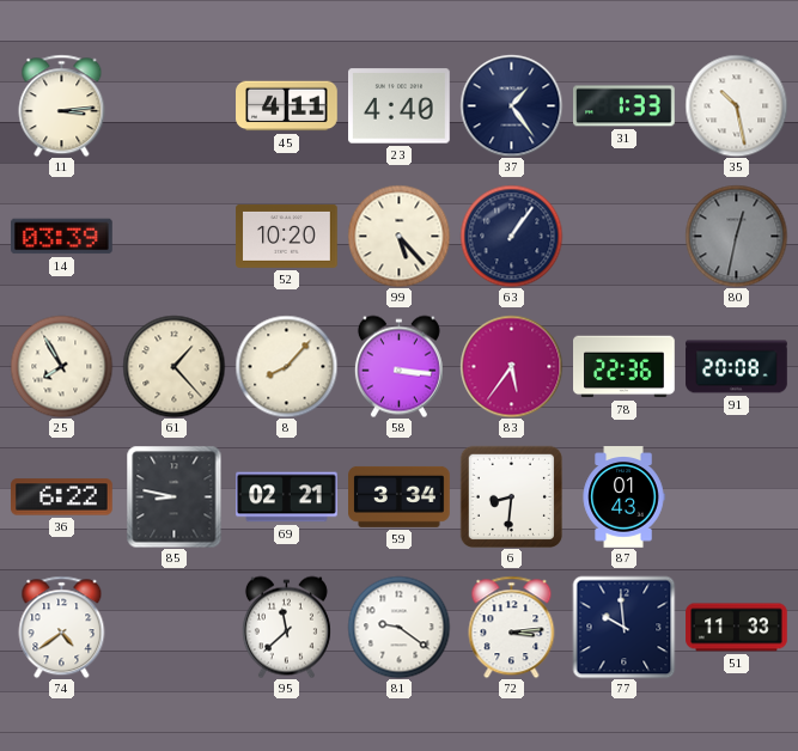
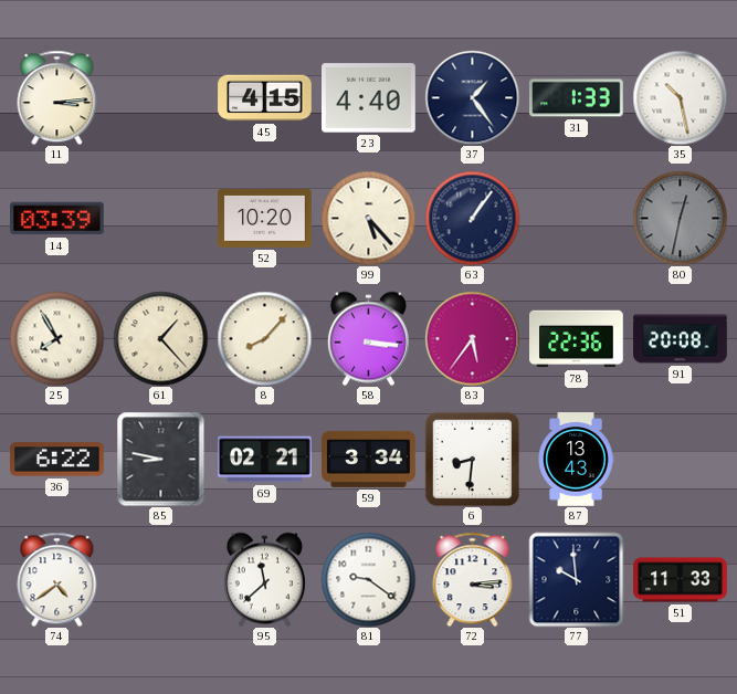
45: 4:11 -> 4:15 (265, 98)
87: 01:43 -> 13:43 (576, 460)
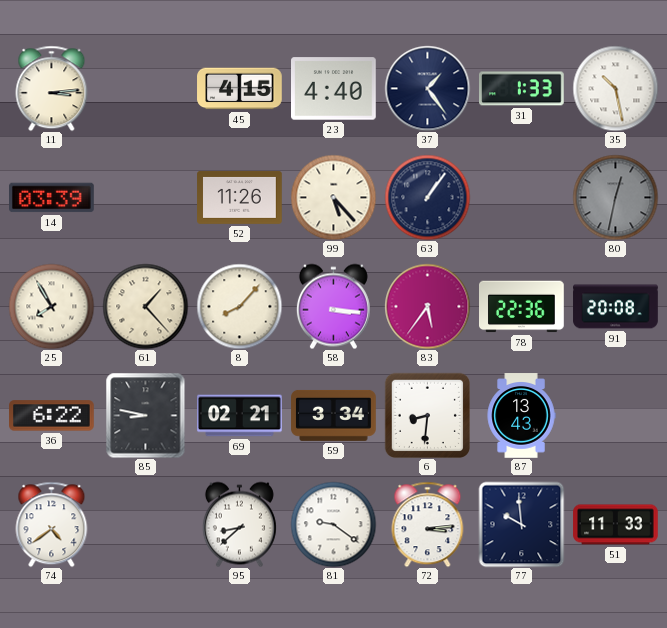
52: 10:20 -> 11:26 (240, 197)
95: 11:38 -> 8:38 (239, 524)
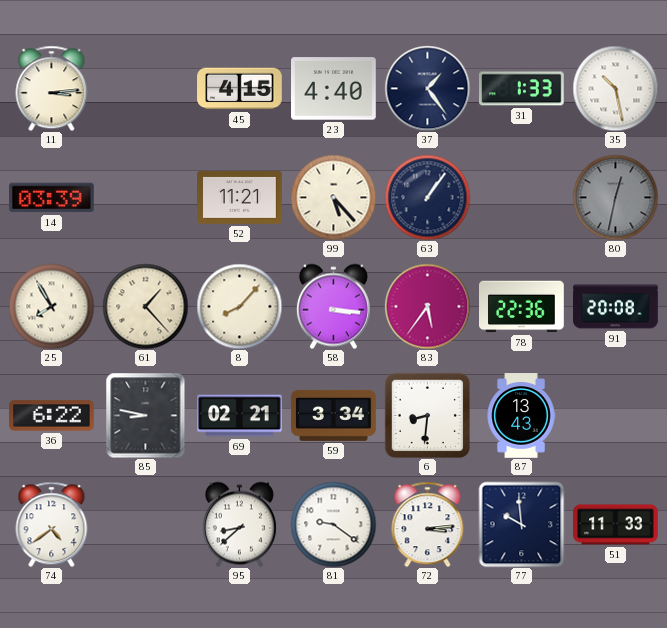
52: 11:26 -> 11:21 (240, 197)
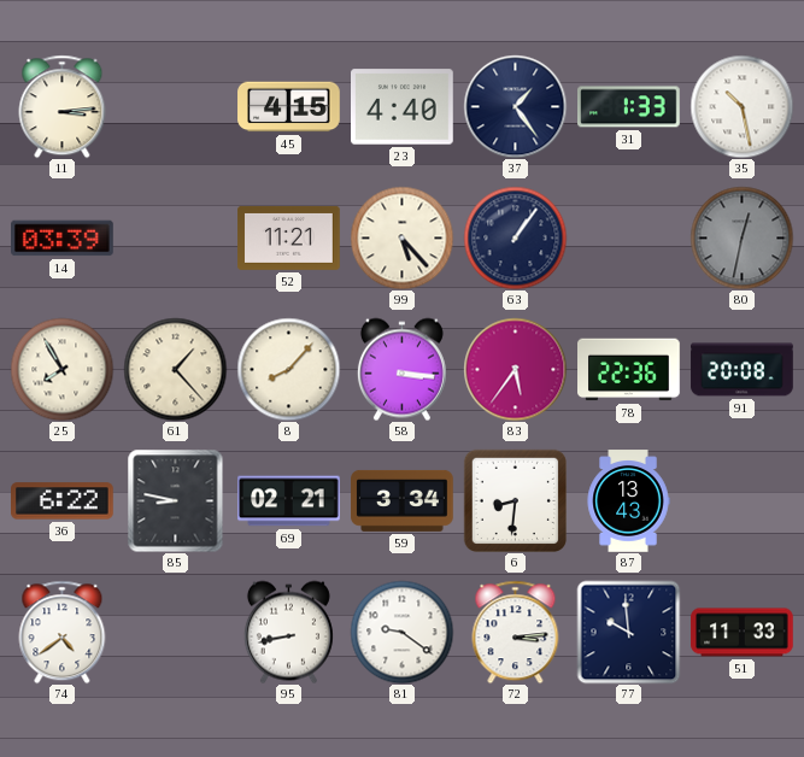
95: 8:38 -> 8:43 (288, 632)
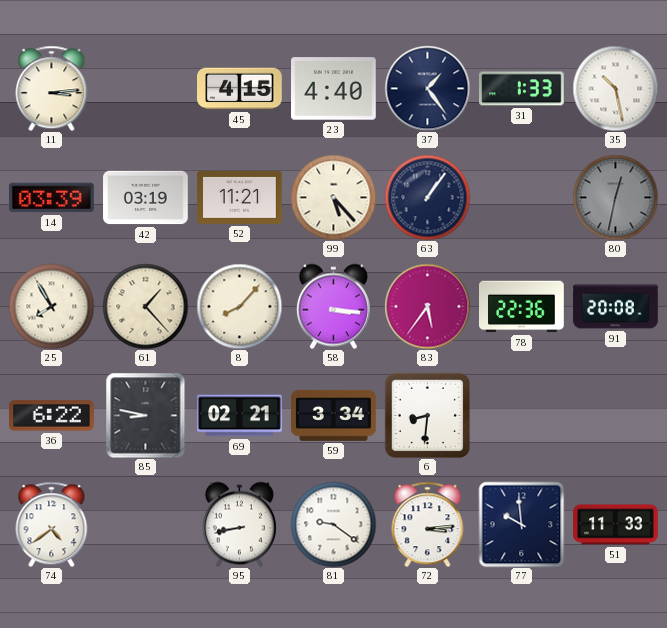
42: none -> 03:19 (146, 198)
87: 13:43 -> none (628, 501)
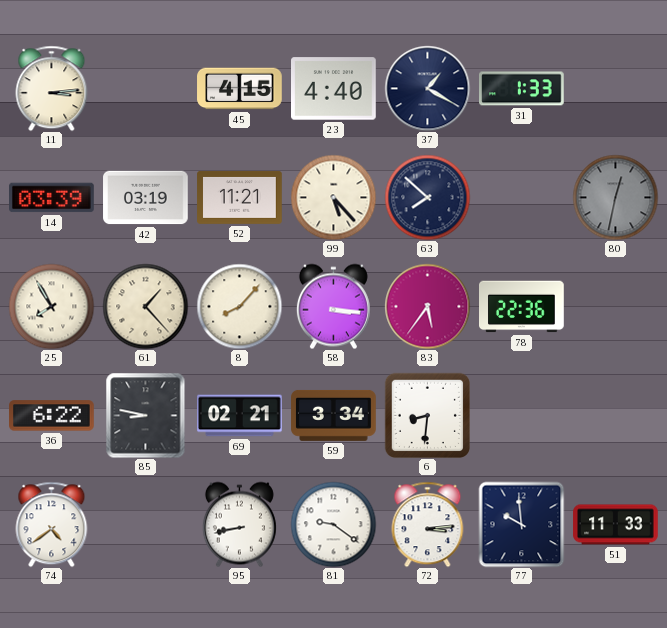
37: 1:24 -> 1:20 (427, 88)
35: 10:28 -> none (615, 88)
63: 1:06 -> 7:52 (427, 197)
91: 20:08 -> none (616, 307)
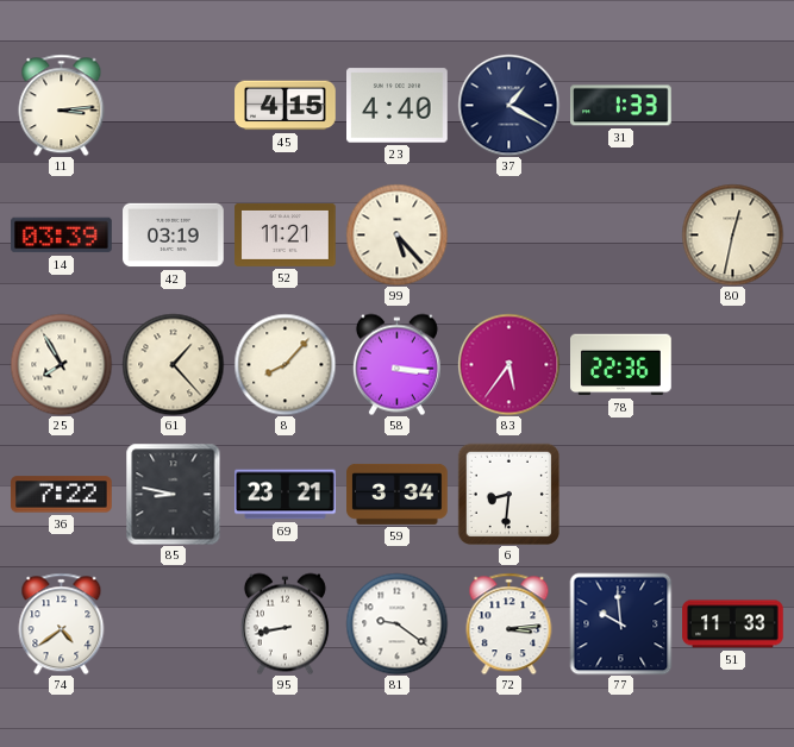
63: 7:52 -> none (427, 197)
80 dial: grey -> cream (732, 234)
36: 6:22 -> 7:22 (62, 495)
69: 02:21 -> 23:21 (286, 495)
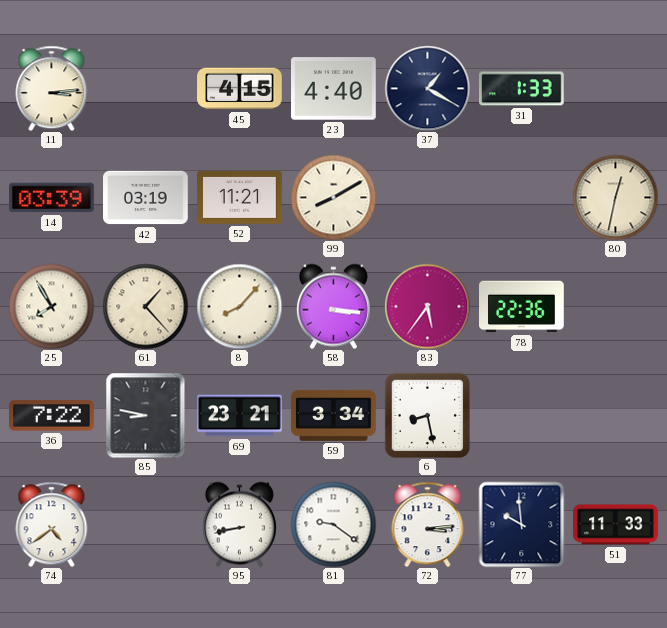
99: 5:23 -> 8:10 (333, 197)
6: 8:31 -> 8:28 (427, 415)
